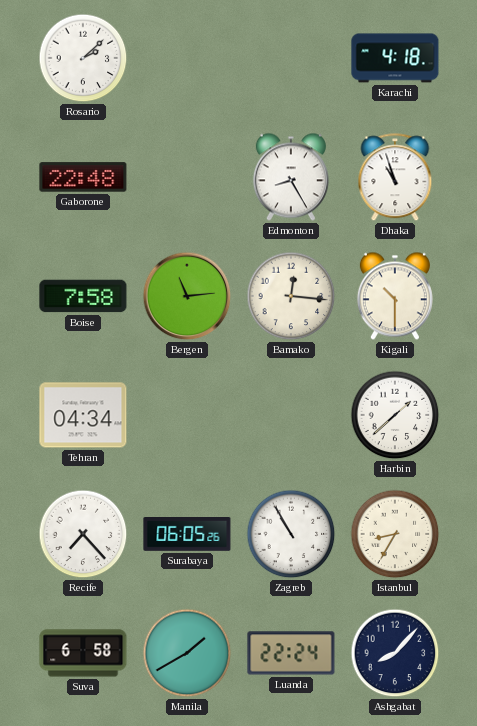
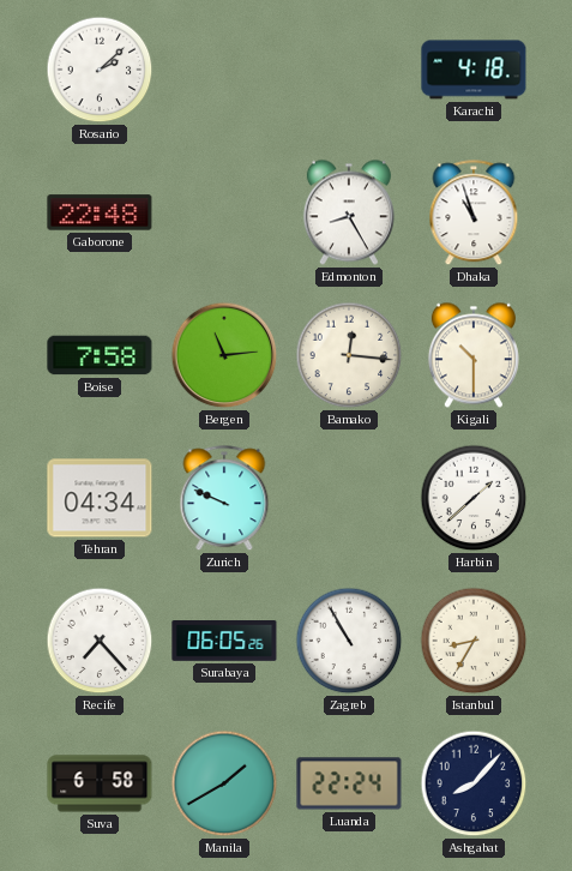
Zurich: none -> 9:49 (224, 499)
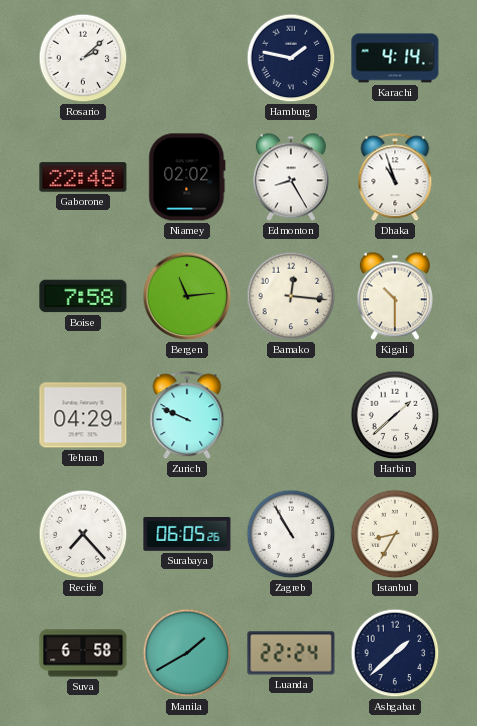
Hamburg: none -> 1:47 (291, 58)
Karachi: 4:18 -> 4:14 (395, 58)
Niamey: none -> 02:02 (187, 177)
Tehran: 04:34 -> 04:29 (83, 415)
Ashgabat: 8:07 -> 1:38 (395, 653)
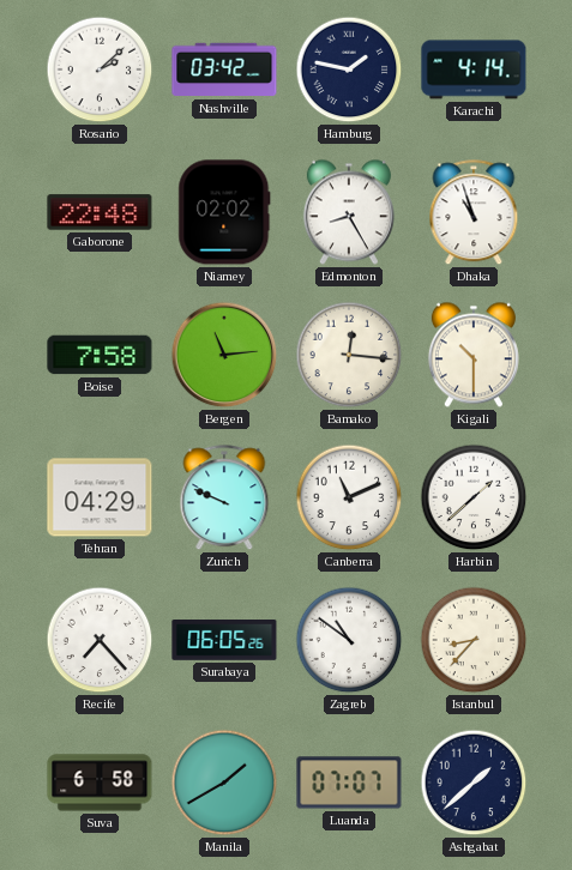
Nashville: none -> 03:42 (224, 70)
Canberra: none -> 11:11 (349, 497)
Zagreb: 10:55 -> 10:51 (349, 640)
Istanbul: 8:35 -> 8:37 (474, 640)
Luanda: 22:24 -> 07:07 (349, 783)
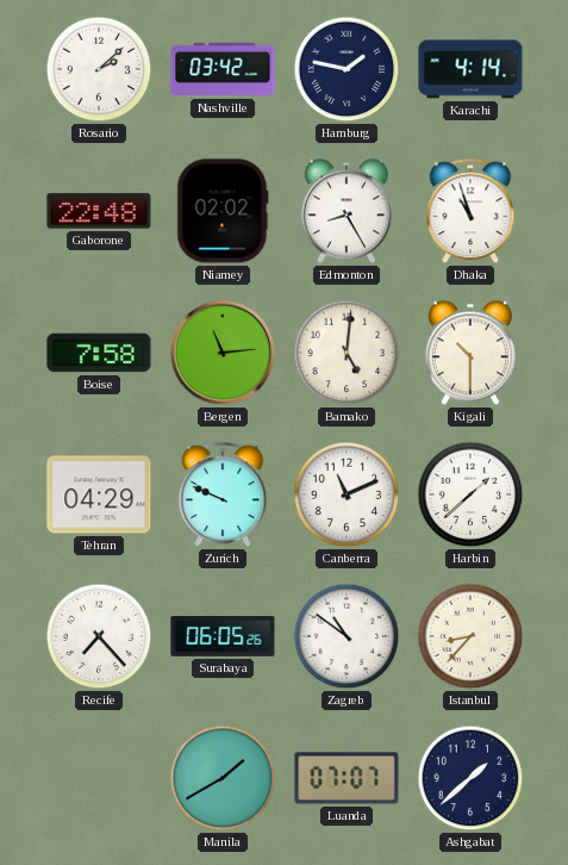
Bamako: 12:16 -> 5:01 (347, 353)
Suva: 6:58 -> none (100, 783)
